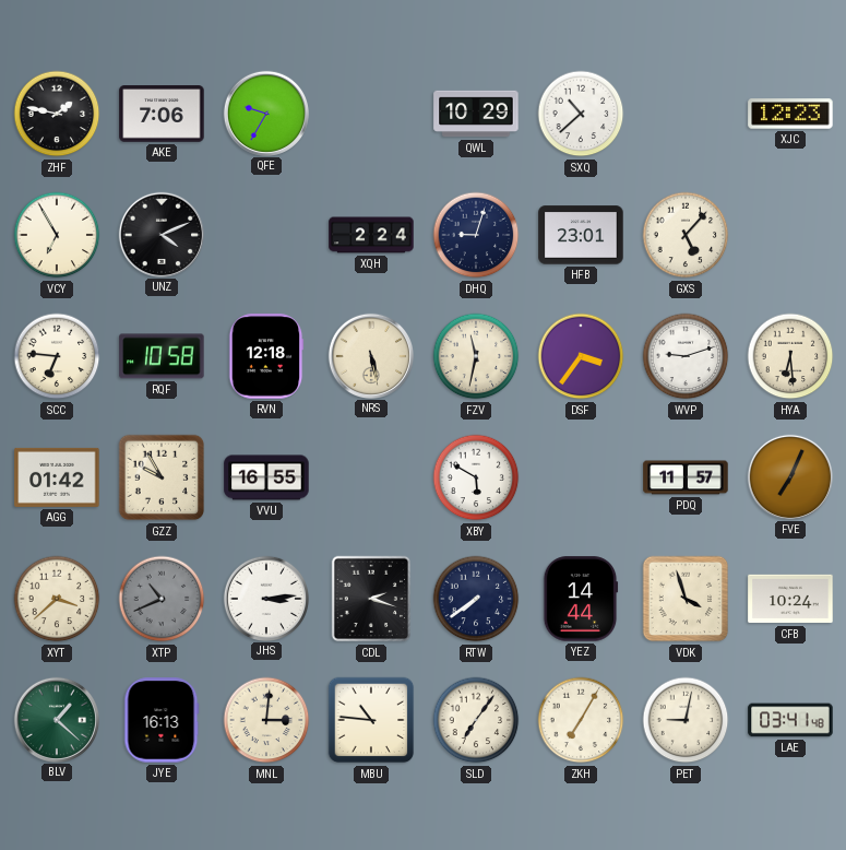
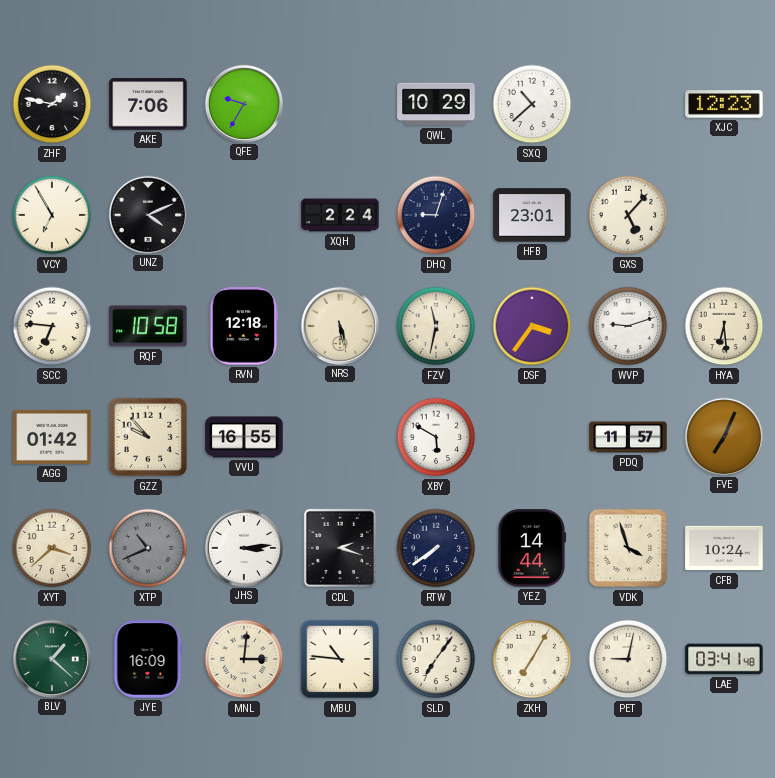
GZZ: 9:55 -> 9:53 (148, 437)
JYE: 16:13 -> 16:09 (148, 659)
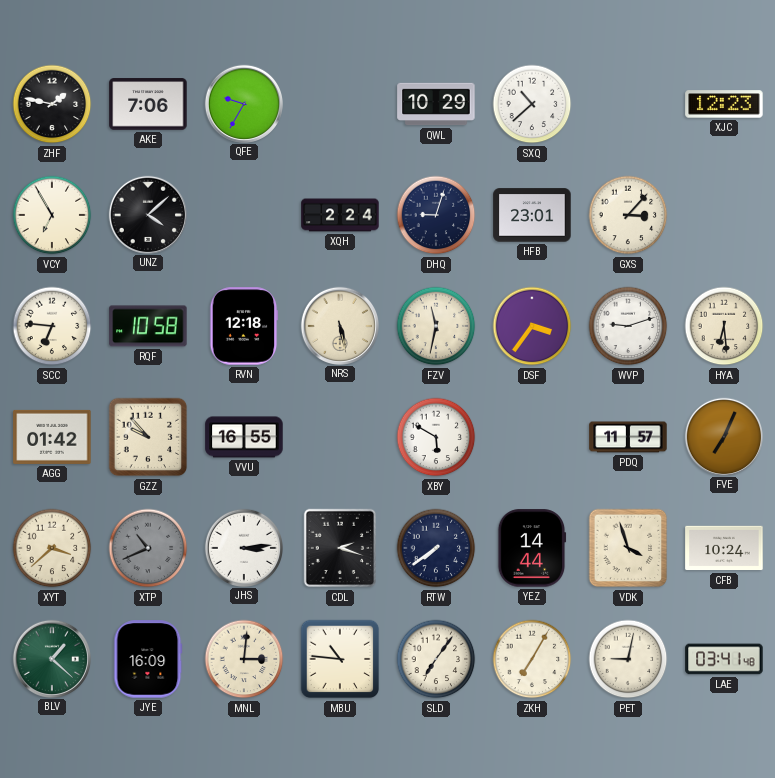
UNZ: 4:11 -> 4:08 (147, 214)
GXS: 5:07 -> 3:07 (628, 215)
